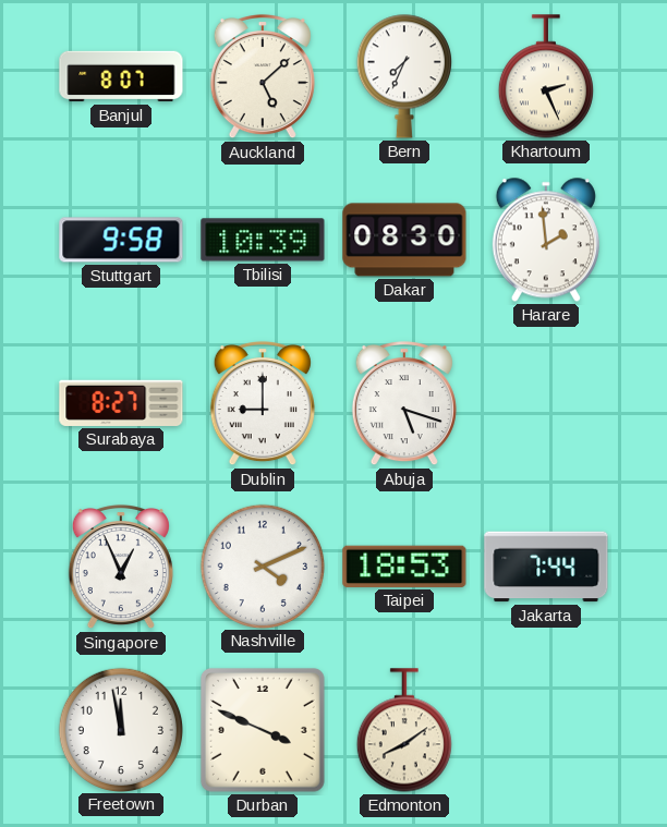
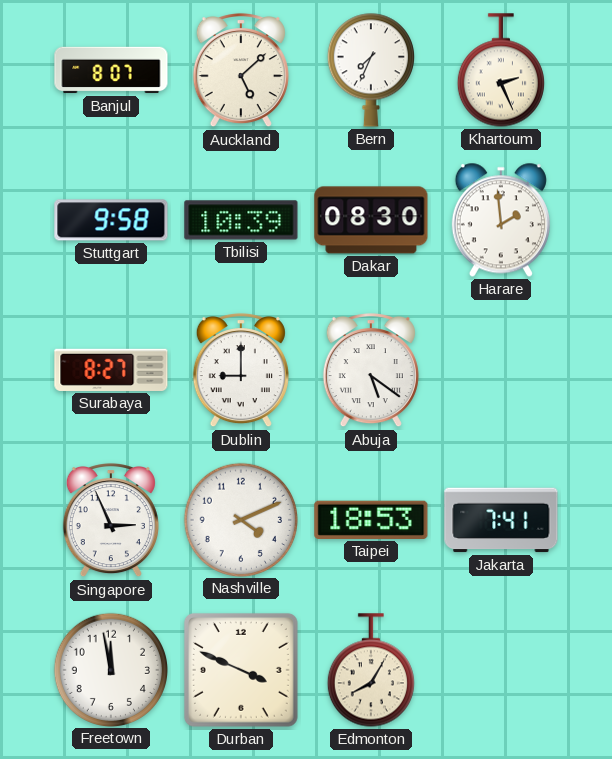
Abuja: 5:18 -> 5:21 (371, 370)
Singapore: 12:56 -> 2:56 (111, 520)
Jakarta: 7:44 -> 7:41 (501, 520)
Edmonton: 8:09 -> 8:05 (371, 670)
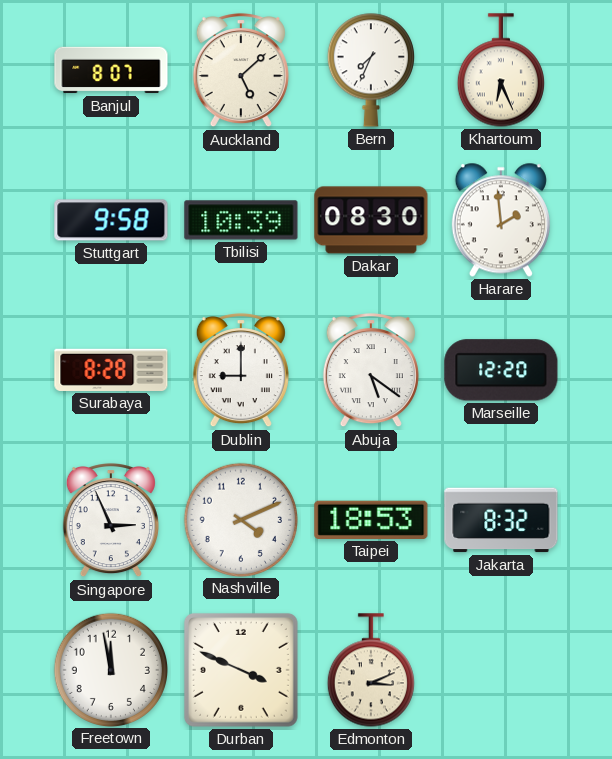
Khartoum: 2:26 -> 6:26 (501, 70)
Surabaya: 8:27 -> 8:28 (111, 370)
Marseille: none -> 12:20 (501, 370)
Jakarta: 7:41 -> 8:32 (501, 520)
Edmonton: 8:05 -> 3:11 (371, 670)
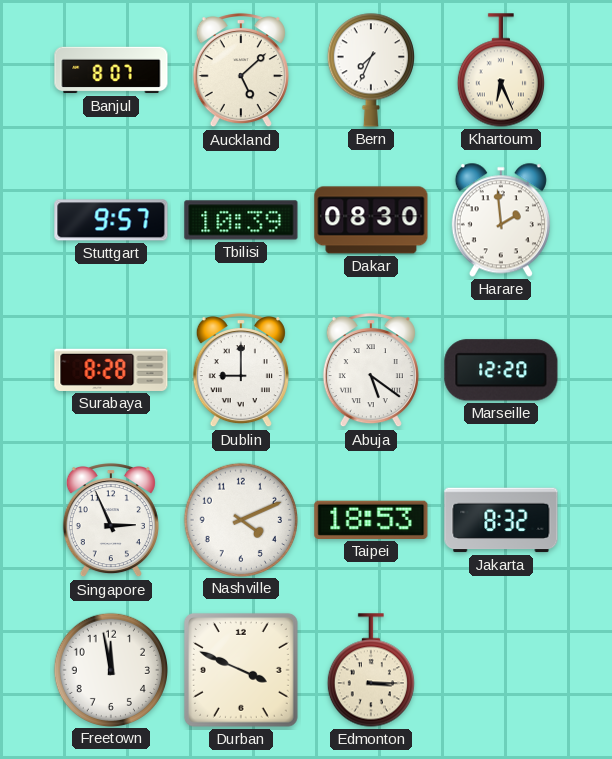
Stuttgart: 9:58 -> 9:57 (111, 220)
Edmonton: 3:11 -> 3:15 (371, 670)
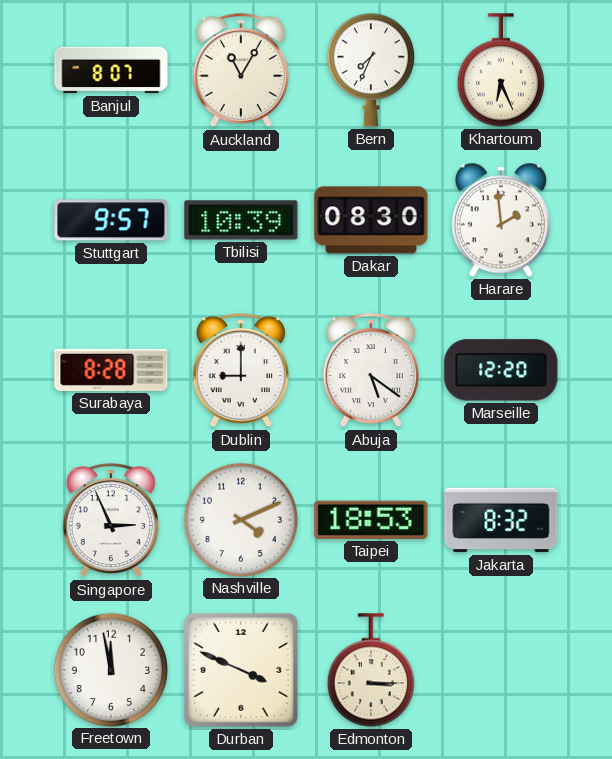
Auckland: 5:08 -> 11:05 (241, 70)
